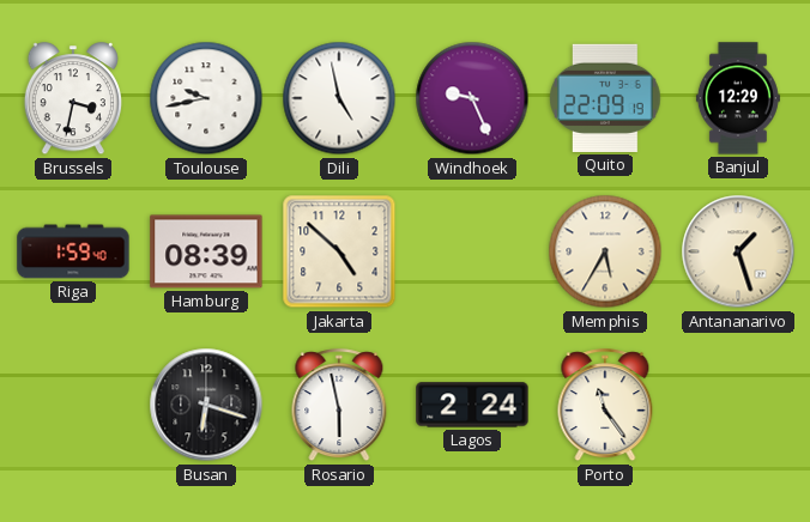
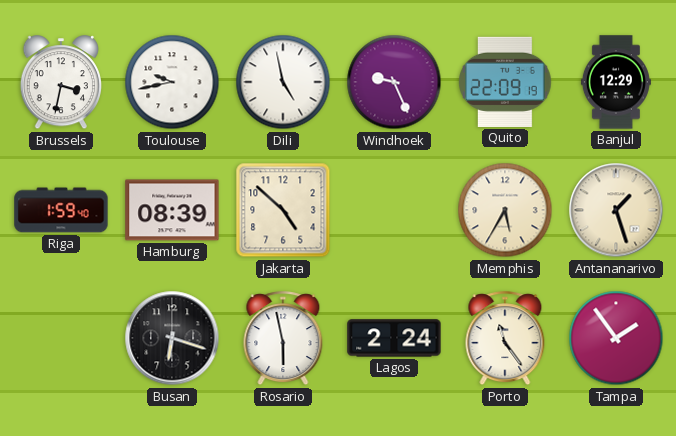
Tampa: none -> 1:54 (616, 338)
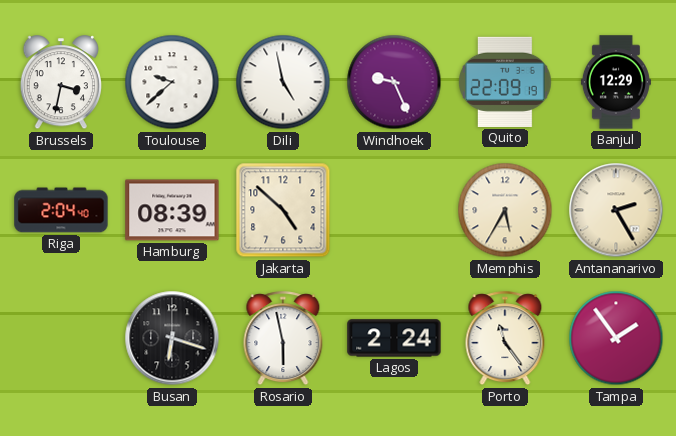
Toulouse: 9:43 -> 9:38 (172, 82)
Riga: 1:59 -> 2:04 (61, 210)
Antananarivo: 1:27 -> 2:25 (616, 210)
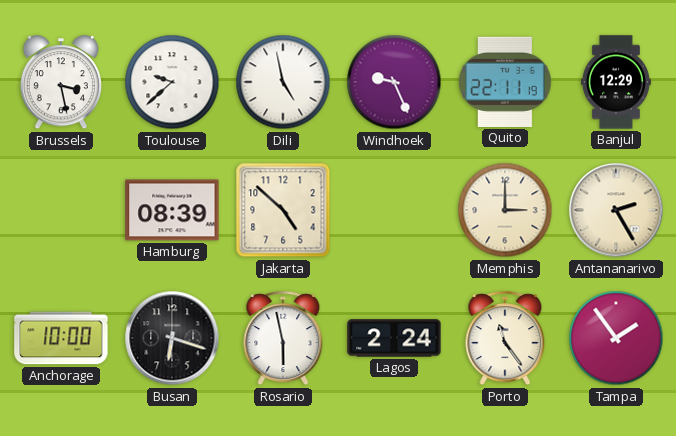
Brussels: 3:32 -> 3:28 (60, 83)
Quito: 22:09 -> 22:11 (505, 82)
Riga: 2:04 -> none (61, 210)
Memphis: 5:35 -> 3:00 (505, 210)
Anchorage: none -> 10:00 (61, 338)
